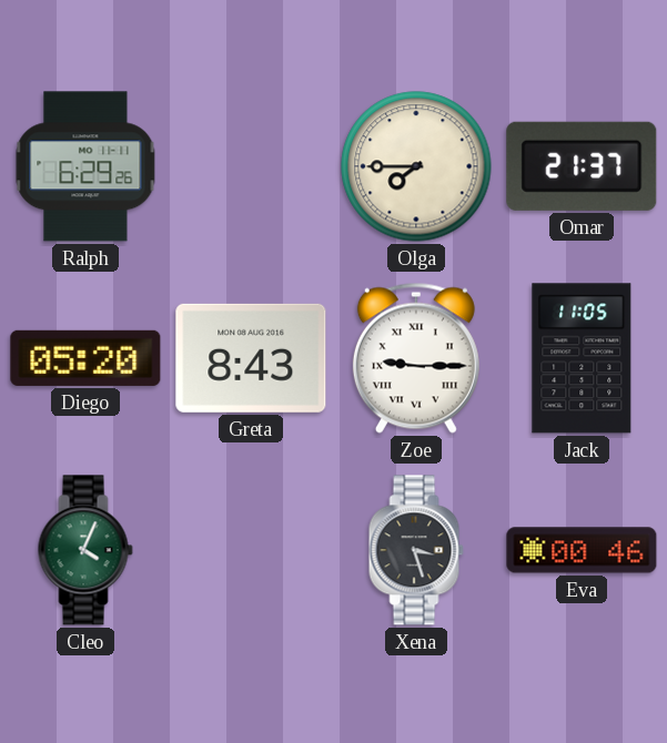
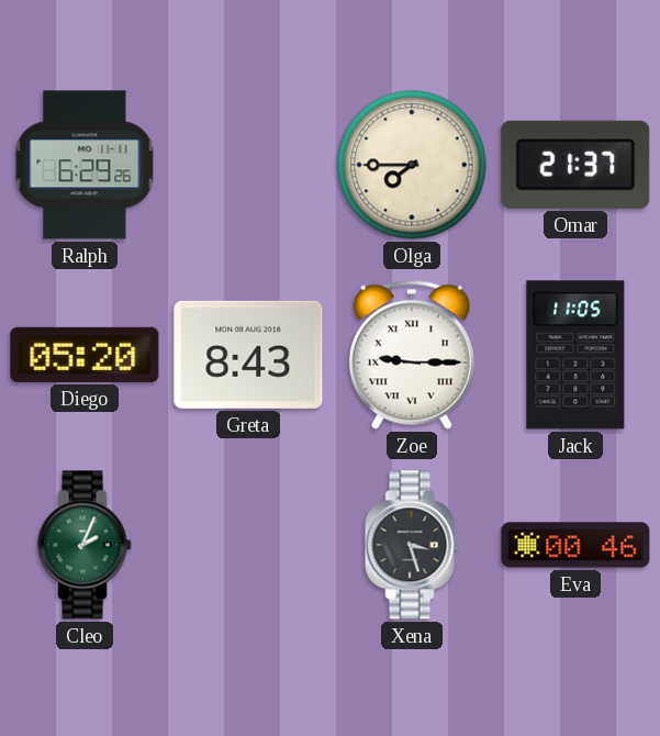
Cleo: 4:04 -> 2:04 (85, 545)
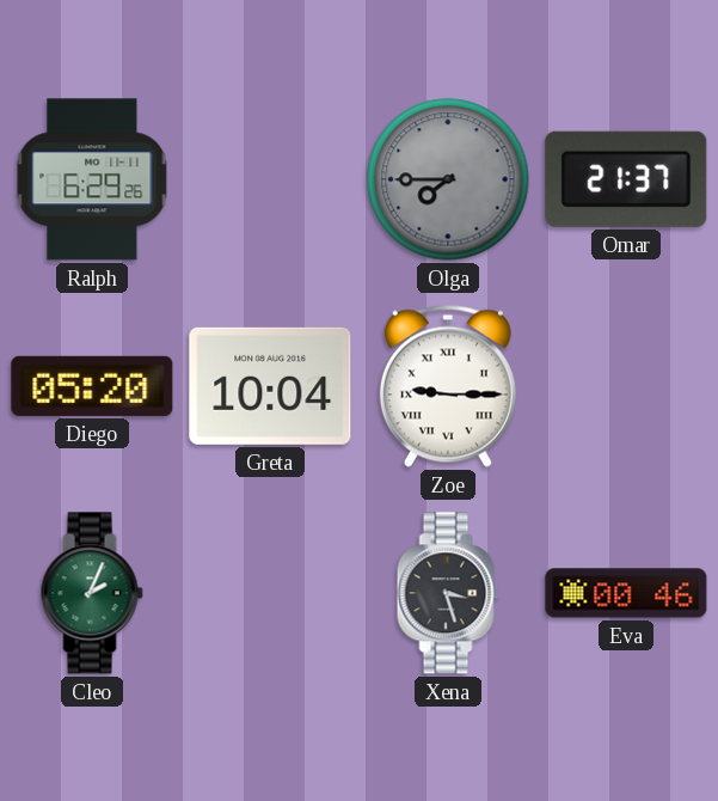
Olga dial: cream -> grey (448, 179)
Greta: 8:43 -> 10:04 (270, 386)
Jack: 11:05 -> none (575, 355)
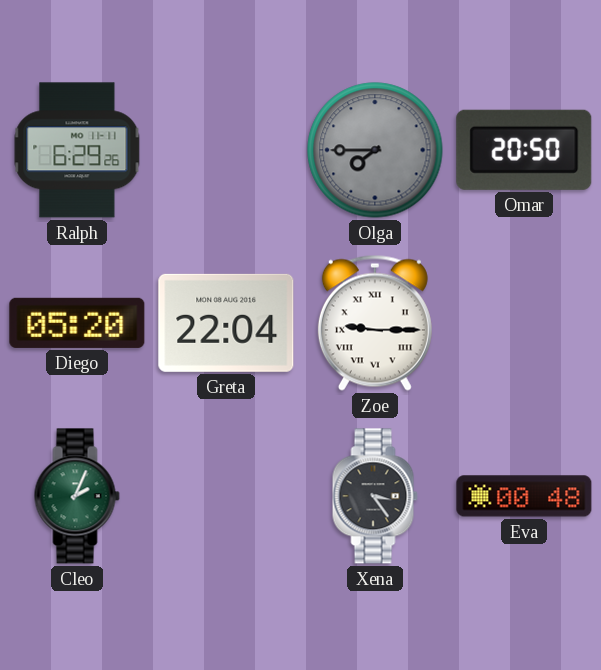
Omar: 21:37 -> 20:50 (524, 150)
Greta: 10:04 -> 22:04 (226, 323)
Xena: 3:27 -> 3:24 (375, 496)
Eva: 00:46 -> 00:48 (524, 496)
